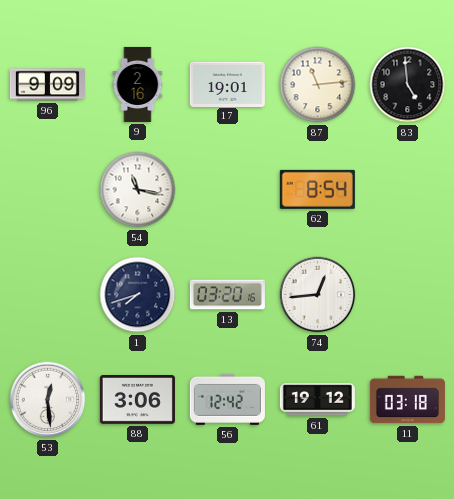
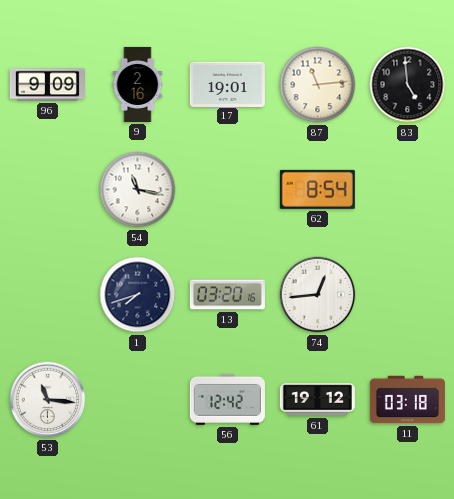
53: 12:29 -> 11:16 (48, 400)
88: 3:06 -> none (137, 400)
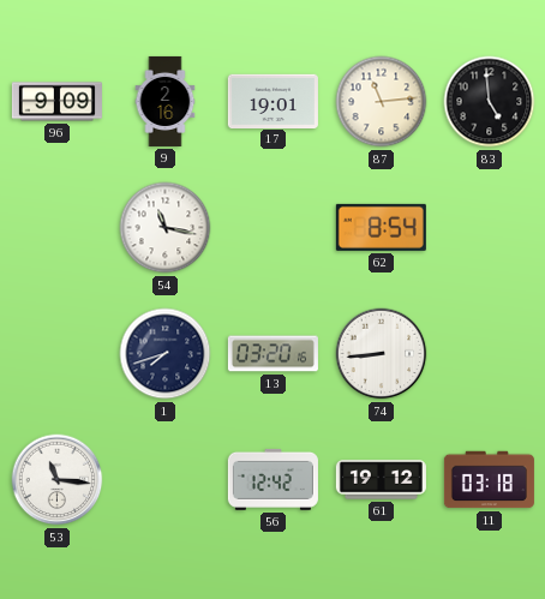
74: 12:44 -> 8:44 (382, 354)
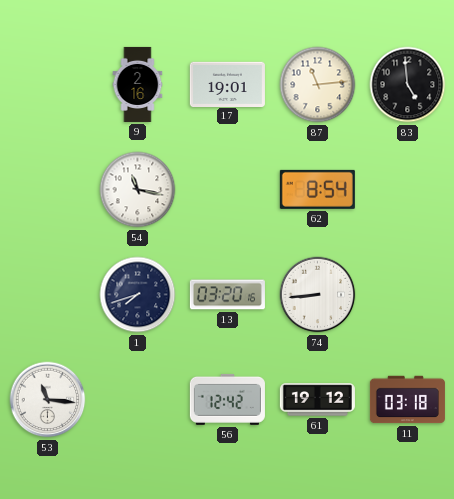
96: 9:09 -> none (56, 102)
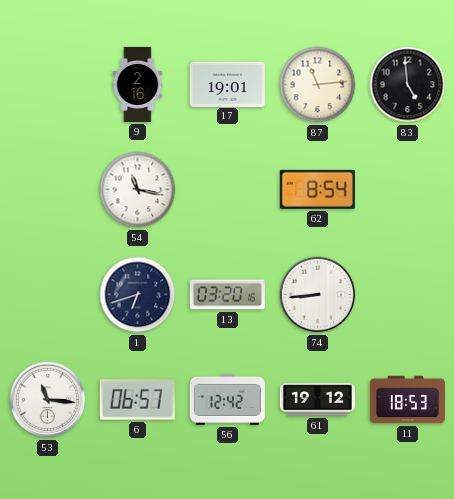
1: 7:42 -> 6:42 (138, 295)
6: none -> 06:57 (137, 400)
11: 03:18 -> 18:53 (407, 400)
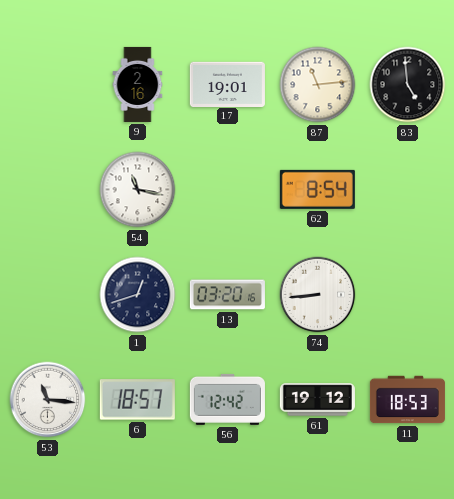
1: 6:42 -> 12:42 (138, 295)
6: 06:57 -> 18:57 (137, 400)
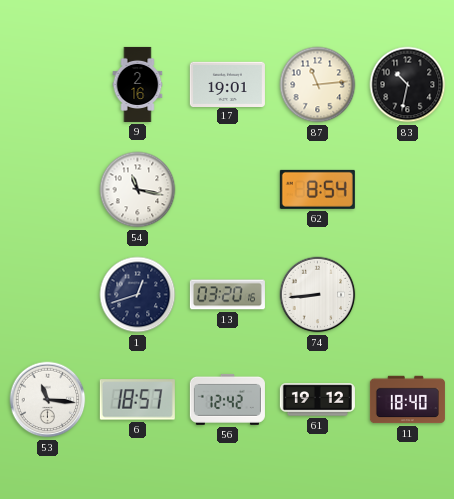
83: 4:59 -> 10:32 (408, 85)
11: 18:53 -> 18:40 (407, 400)
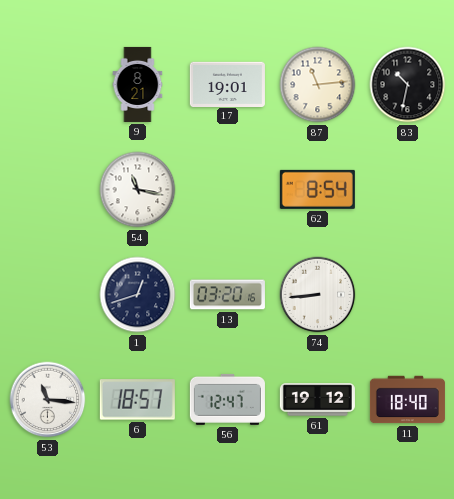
9: 2:16 -> 8:21 (138, 84)
56: 12:42 -> 12:47 (227, 399)
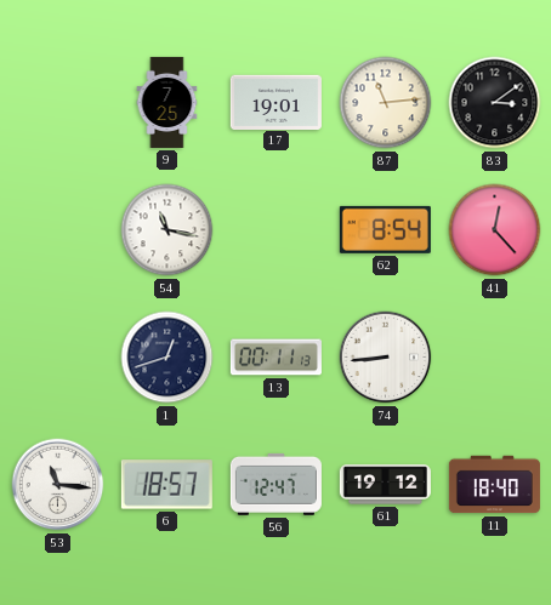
9: 8:21 -> 7:25 (167, 102)
83: 10:32 -> 3:09 (495, 103)
41: none -> 12:23 (495, 230)
13: 03:20 -> 00:11 (275, 358)
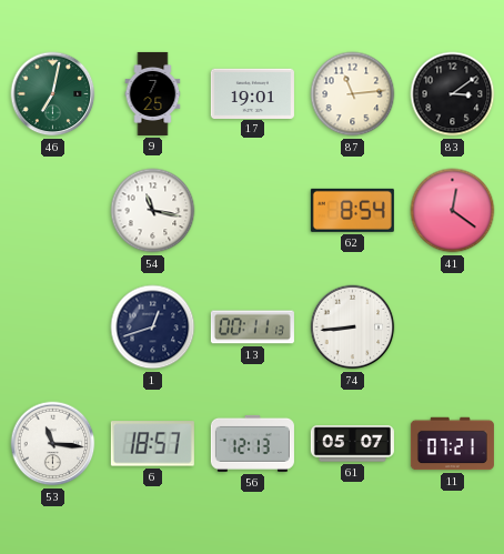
46: none -> 7:02 (53, 94)
41: 12:23 -> 12:21 (453, 211)
56: 12:47 -> 12:13 (252, 443)
61: 19:12 -> 05:07 (352, 444)
11: 18:40 -> 07:21 (452, 444)
